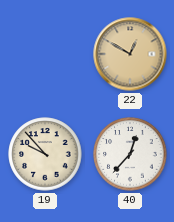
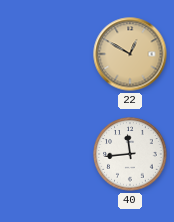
19: 9:53 -> none (45, 154)
40: 12:37 -> 11:44 (130, 154)
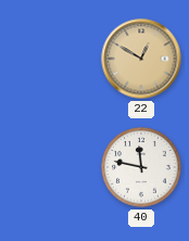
40: 11:44 -> 11:47 (141, 167)
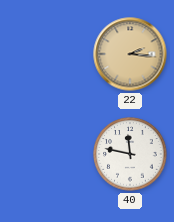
22: 12:50 -> 2:16 (130, 54)
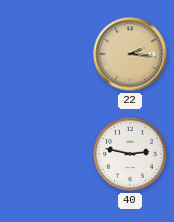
40: 11:47 -> 2:47 (130, 154)
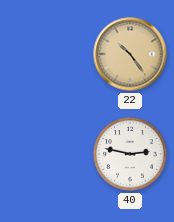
22: 2:16 -> 10:24 (130, 54)
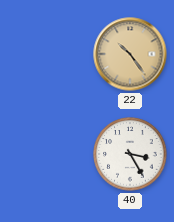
40: 2:47 -> 3:25 (130, 154)
